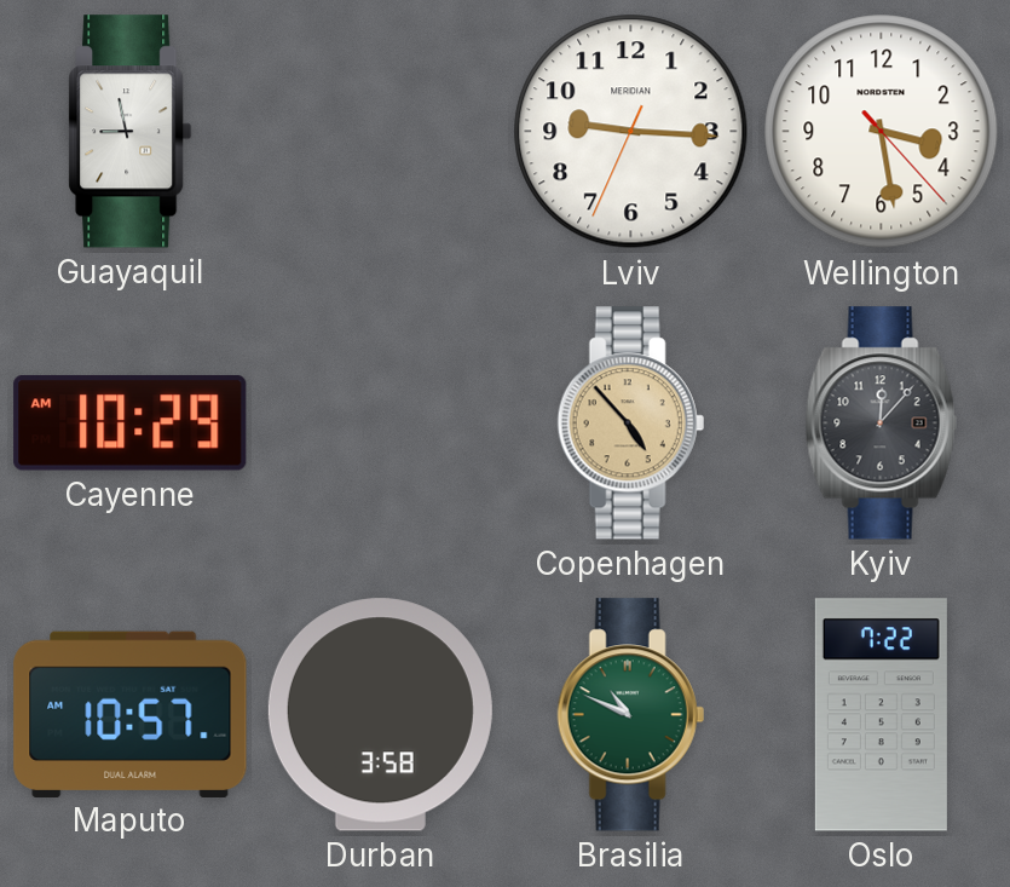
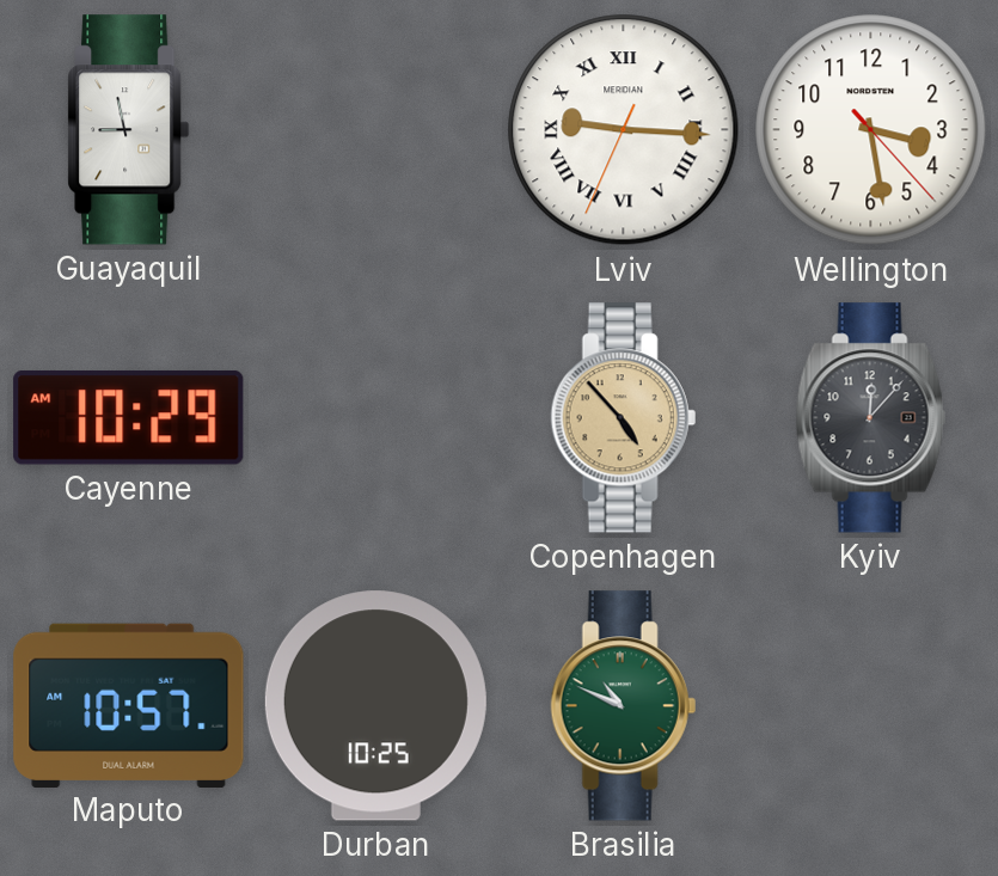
Lviv numerals: Arabic -> Roman (624, 130)
Durban: 3:58 -> 10:25 (375, 706)
Oslo: 7:22 -> none (881, 715)
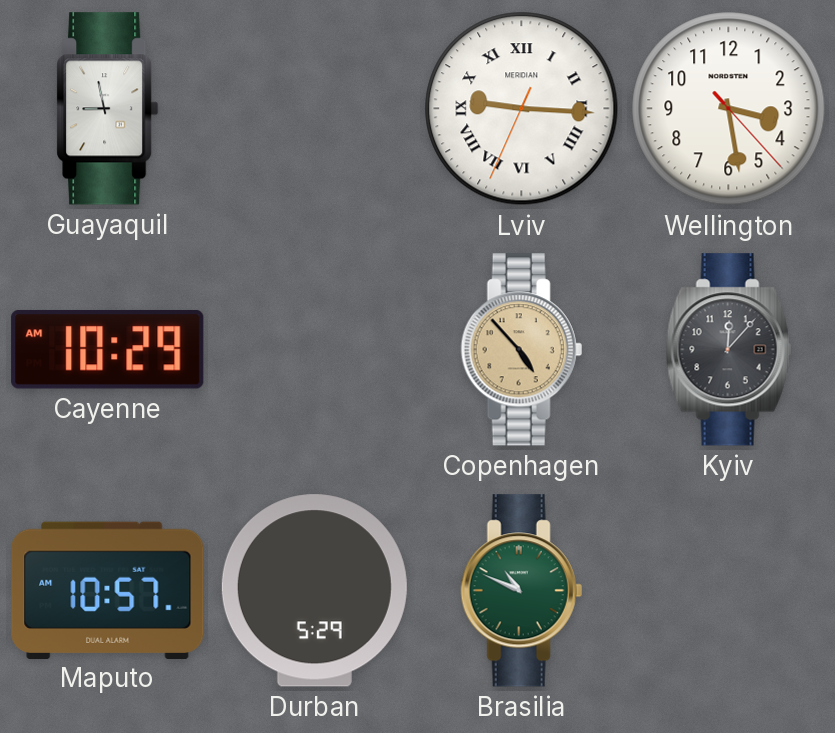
Durban: 10:25 -> 5:29 (314, 591)
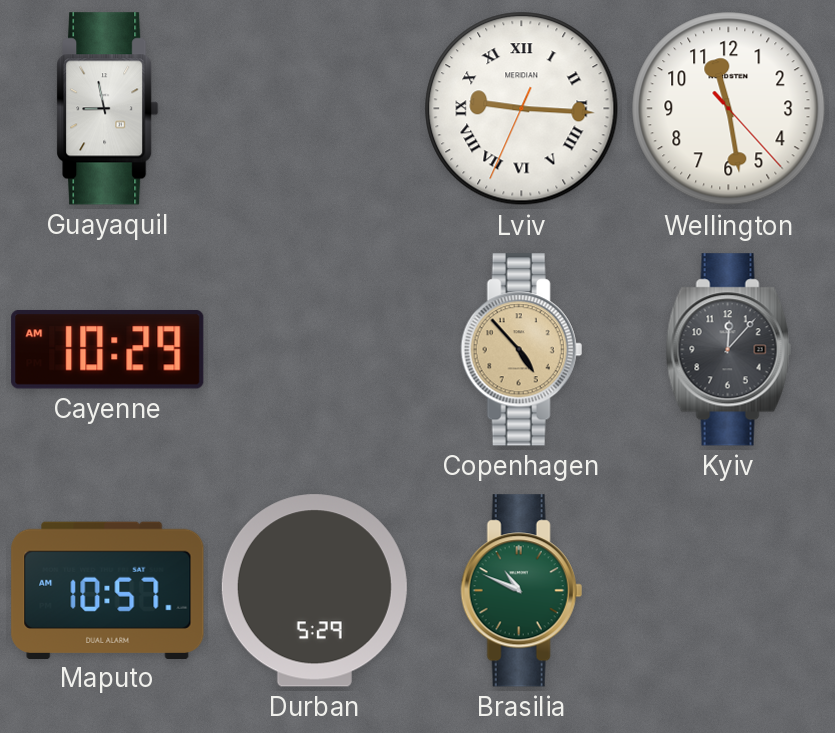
Wellington: 3:28 -> 11:28 (729, 109)
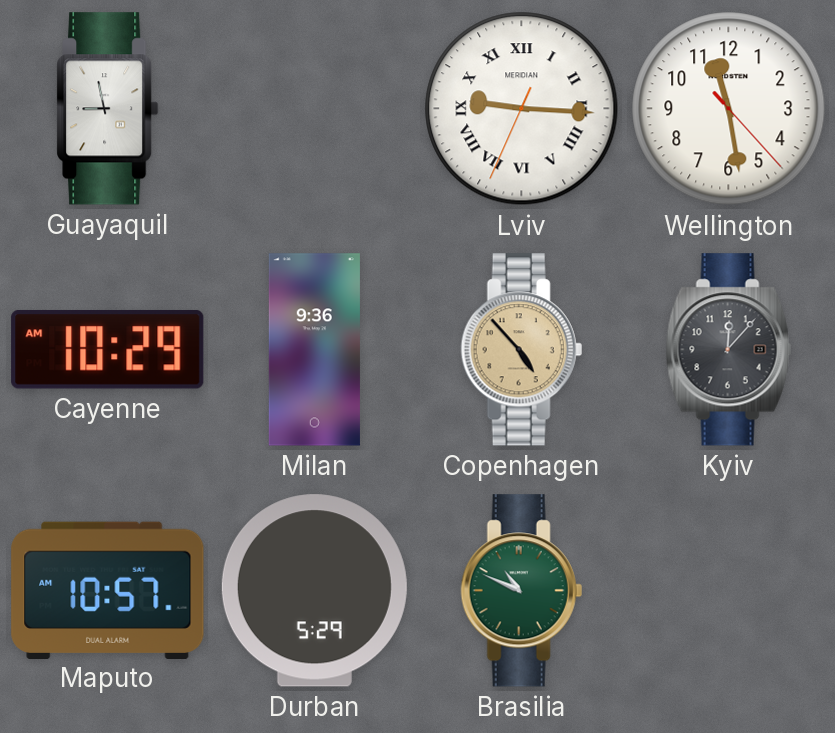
Milan: none -> 9:36 (314, 350)
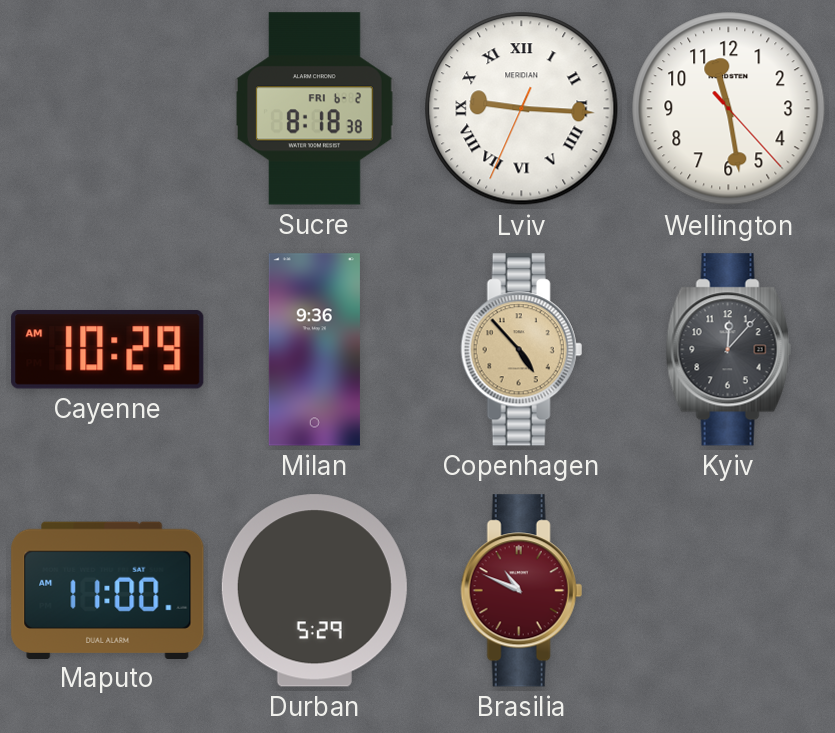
Guayaquil: 8:58 -> none (108, 109)
Sucre: none -> 8:18 (314, 109)
Maputo: 10:57 -> 11:00 (108, 590)
Brasilia dial: green -> burgundy (521, 591)
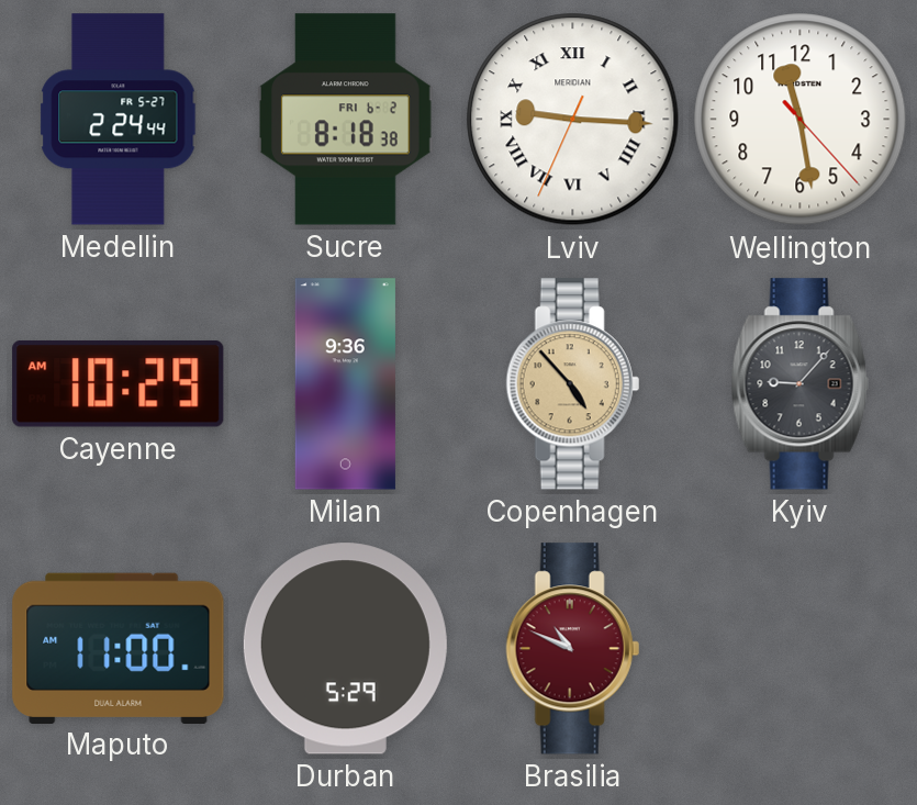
Medellin: none -> 2:24 (119, 120)
Kyiv: 12:07 -> 9:07 (799, 384)
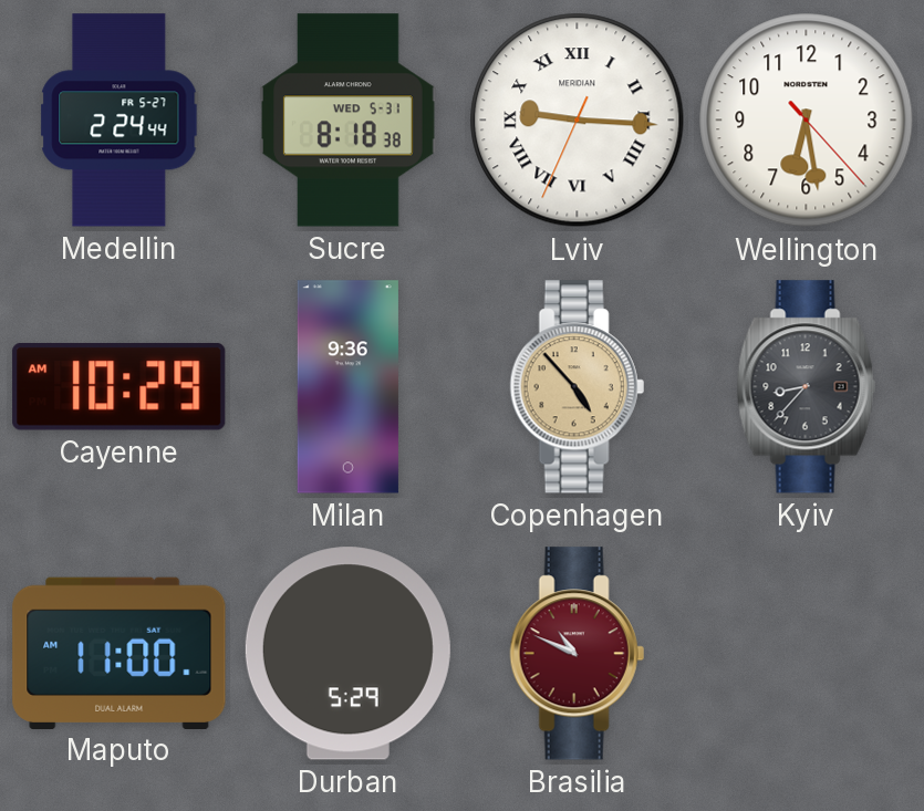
Sucre date: FRI 6-2 -> WED 5-31 (347, 121)
Wellington: 11:28 -> 6:28 (807, 121)
Kyiv: 9:07 -> 8:37 (806, 387)
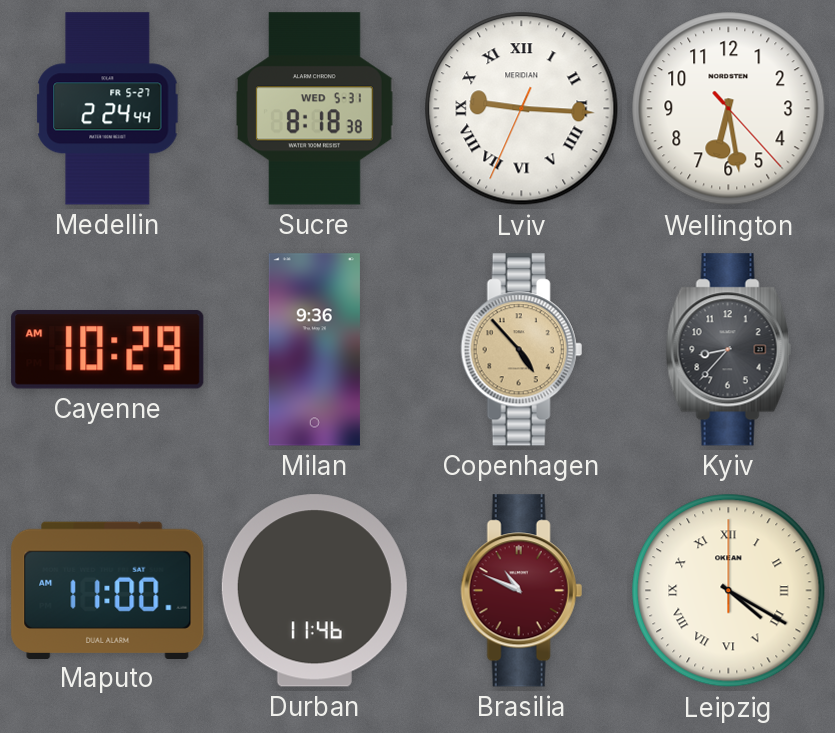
Durban: 5:29 -> 11:46 (314, 591)
Leipzig: none -> 4:20 (729, 591)
